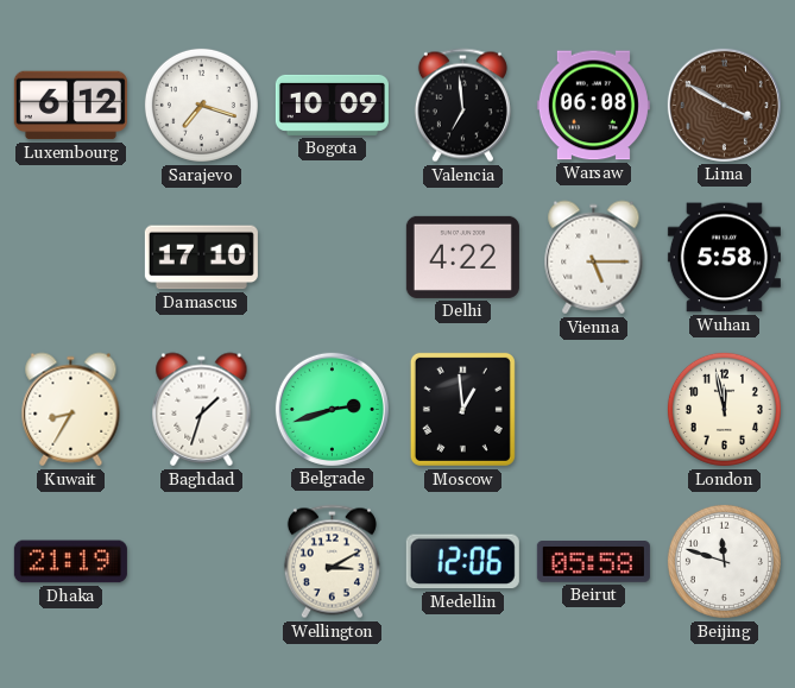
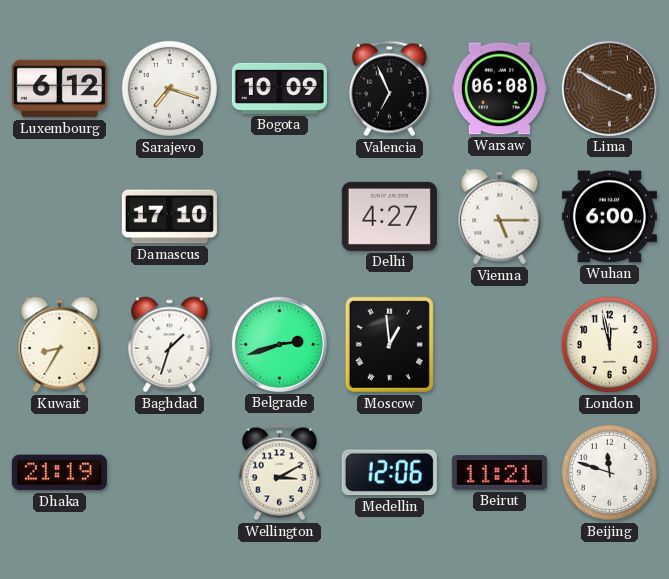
Valencia: 6:59 -> 6:56 (389, 89)
Delhi: 4:22 -> 4:27 (389, 216)
Wuhan: 5:58 -> 6:00 (609, 217)
Beirut: 05:58 -> 11:21 (499, 473)
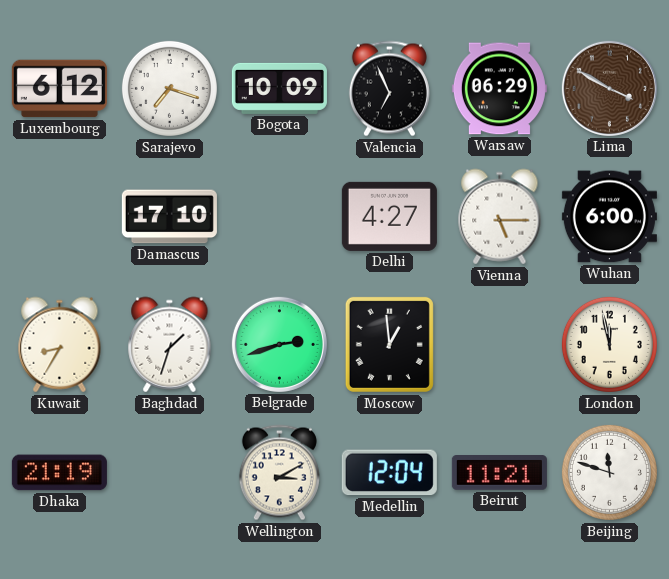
Warsaw: 06:08 -> 06:29 (499, 89)
Medellin: 12:06 -> 12:04 (389, 473)
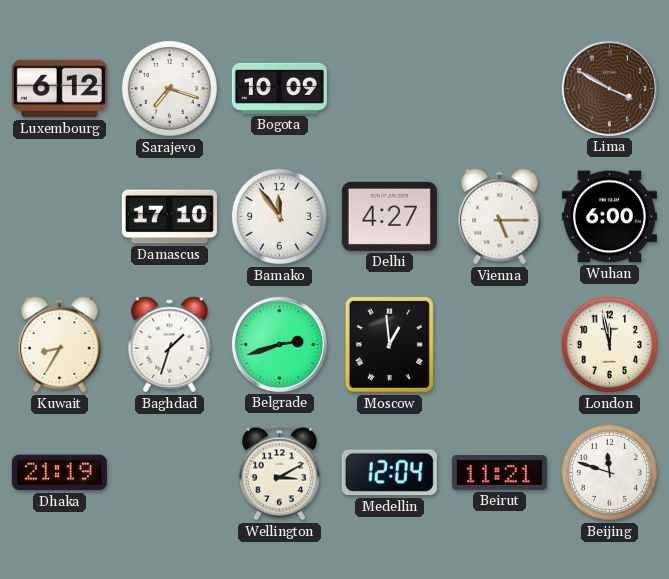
Valencia: 6:56 -> none (389, 89)
Warsaw: 06:29 -> none (499, 89)
Bamako: none -> 11:54 (279, 216)
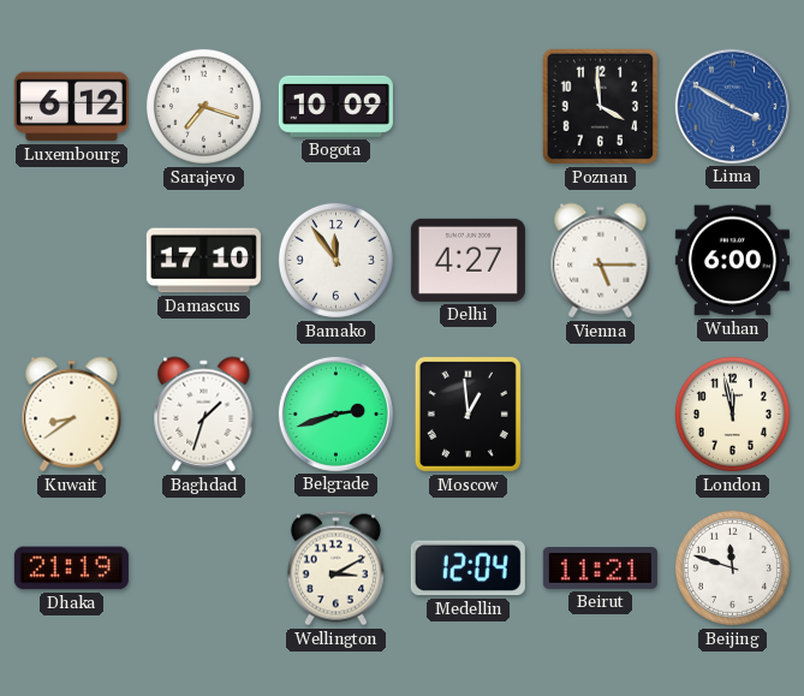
Poznan: none -> 3:59 (601, 107)
Lima dial: brown -> blue (732, 106)
Kuwait: 8:35 -> 8:39 (72, 415)
